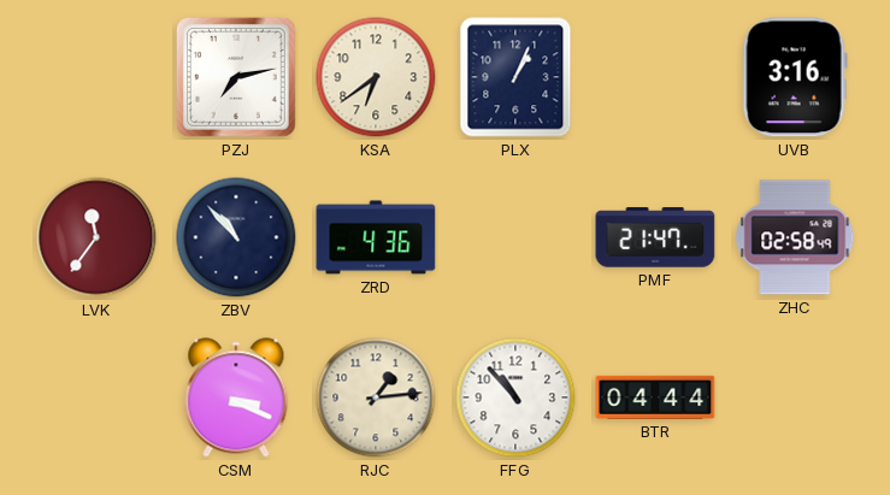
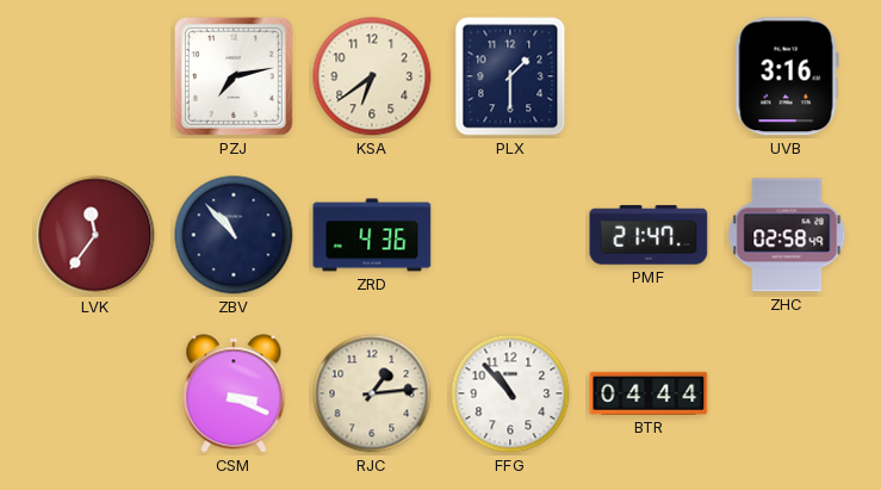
PLX: 1:04 -> 1:30 (510, 76)
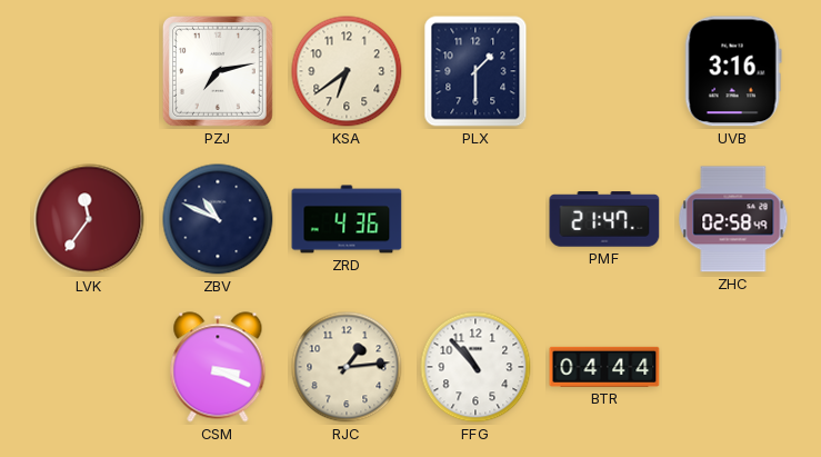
ZBV: 10:53 -> 10:49 (218, 219)
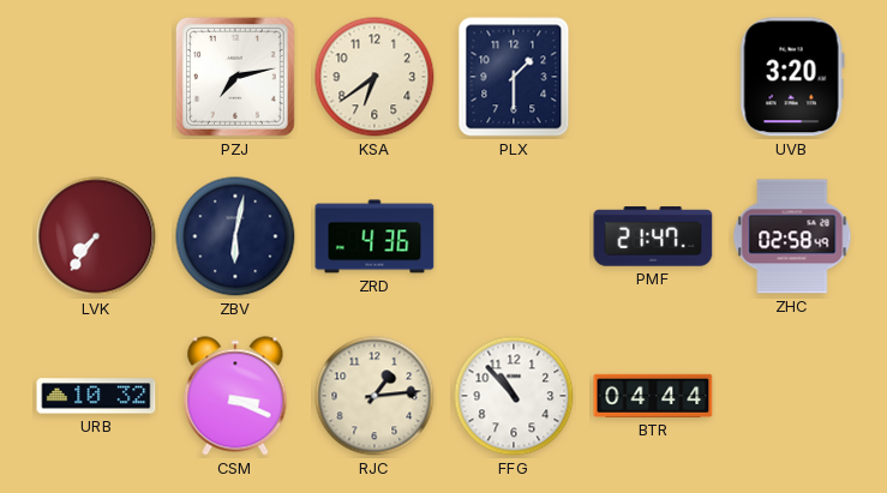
UVB: 3:16 -> 3:20 (792, 77)
LVK: 11:36 -> 7:36 (96, 236)
ZBV: 10:49 -> 6:02 (235, 236)
URB: none -> 10:32 (96, 396)
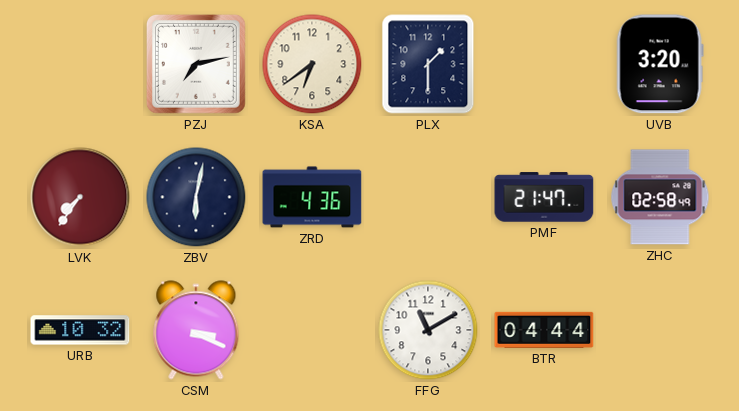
RJC: 1:14 -> none (374, 396)
FFG: 10:53 -> 11:10 (428, 330)
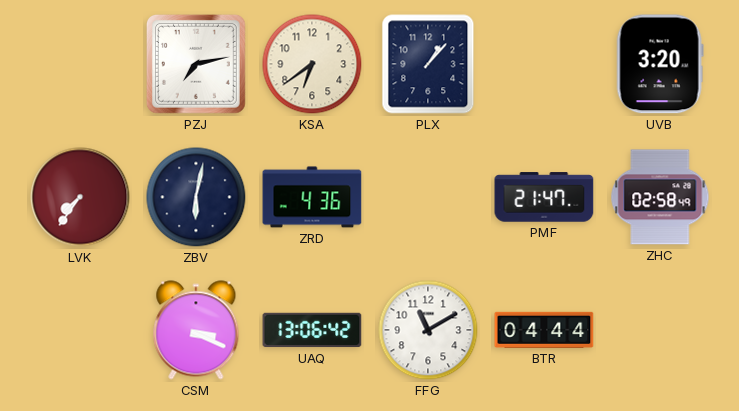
PLX: 1:30 -> 1:07 (428, 64)
URB: 10:32 -> none (80, 330)
UAQ: none -> 13:06 (312, 330)
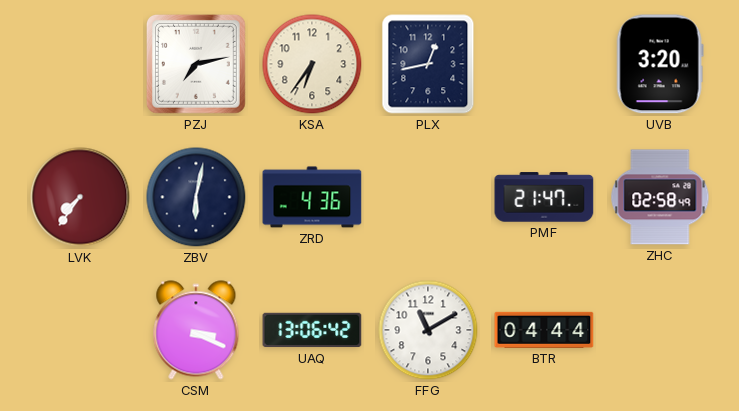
KSA: 6:39 -> 6:36 (312, 64)
PLX: 1:07 -> 12:43 (428, 64)
